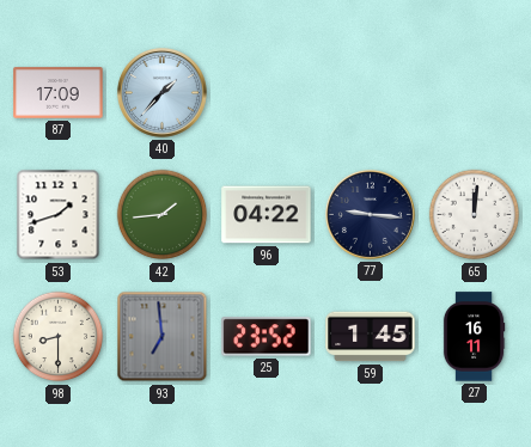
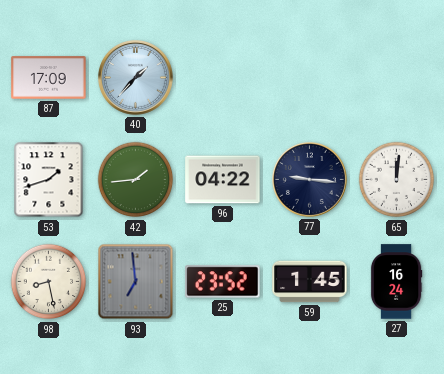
98: 8:30 -> 8:28 (49, 282)
27: 16:11 -> 16:24 (396, 282)
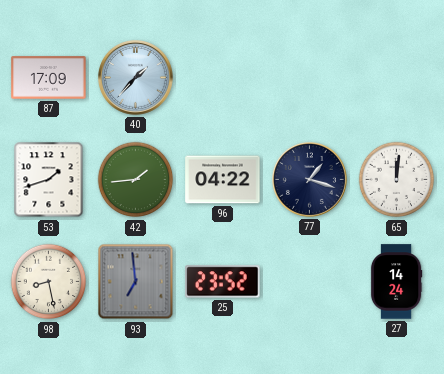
77: 9:16 -> 1:18 (309, 179)
59: 1:45 -> none (310, 282)
27: 16:24 -> 14:24 (396, 282)
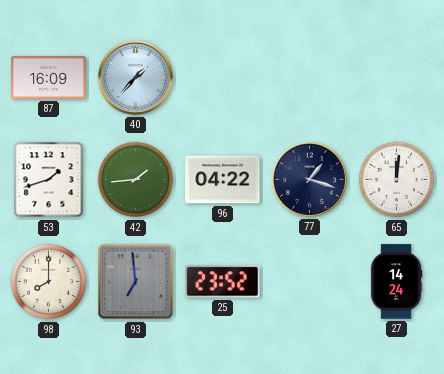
87: 17:09 -> 16:09 (49, 78)
98: 8:28 -> 8:00 (49, 282)
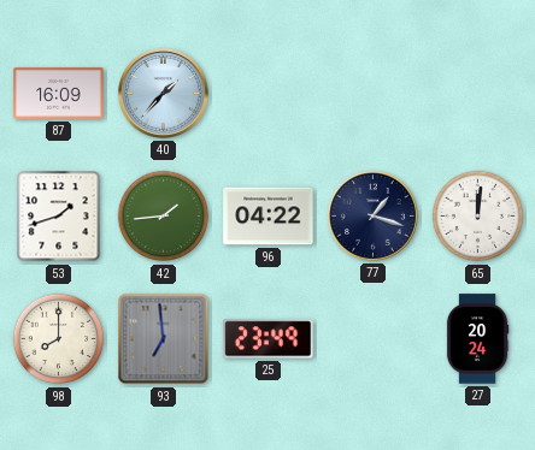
25: 23:52 -> 23:49 (269, 339)
27: 14:24 -> 20:24 (477, 339)
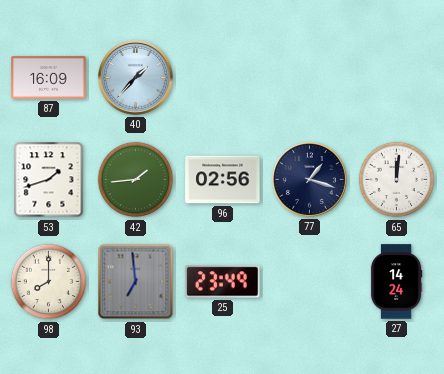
96: 04:22 -> 02:56 (223, 180)
27: 20:24 -> 14:24 (396, 282)
